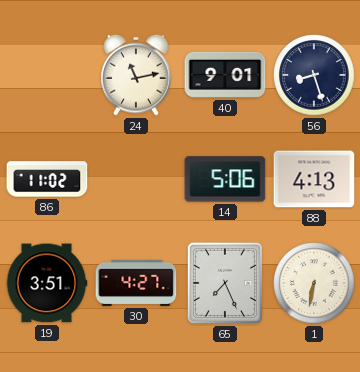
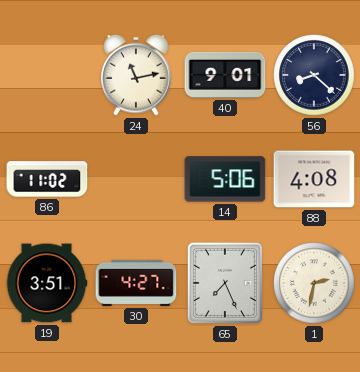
56: 8:27 -> 8:22 (314, 75)
88: 4:13 -> 4:08 (314, 179)
1: 6:32 -> 2:32 (314, 283)
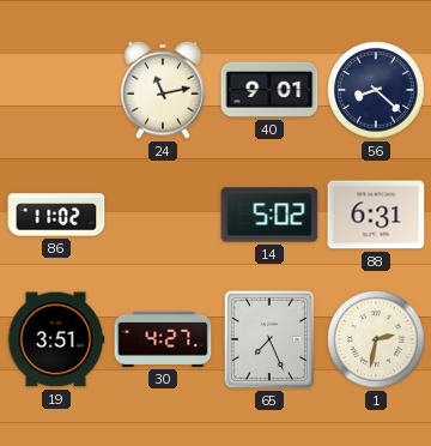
14: 5:06 -> 5:02 (269, 215)
88: 4:08 -> 6:31 (376, 215)
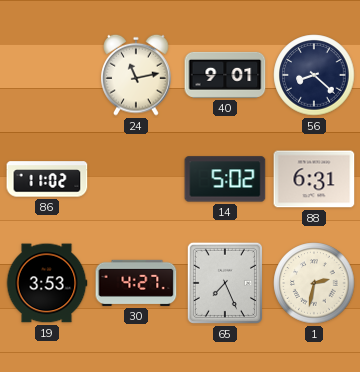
19: 3:51 -> 3:53 (47, 283)
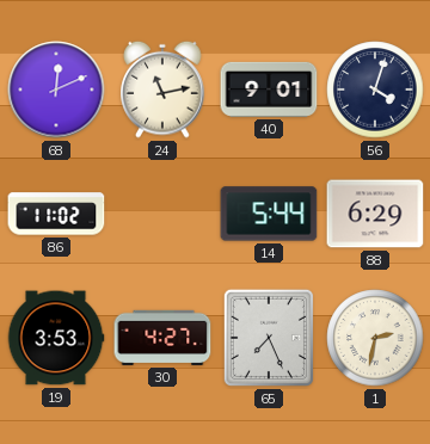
68: none -> 12:11 (56, 90)
56: 8:22 -> 4:03 (375, 90)
14: 5:02 -> 5:44 (269, 214)
88: 6:31 -> 6:29 (375, 214)
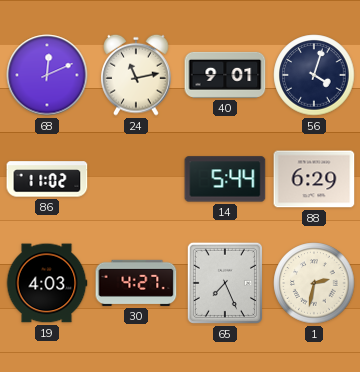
19: 3:53 -> 4:03 (47, 283)
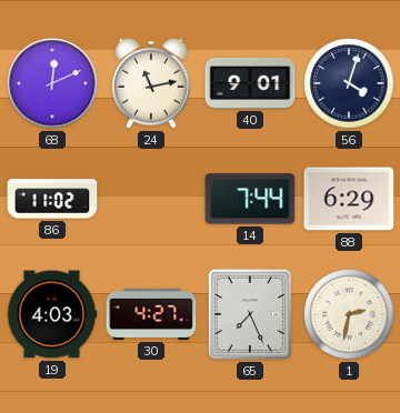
14: 5:44 -> 7:44 (250, 199)
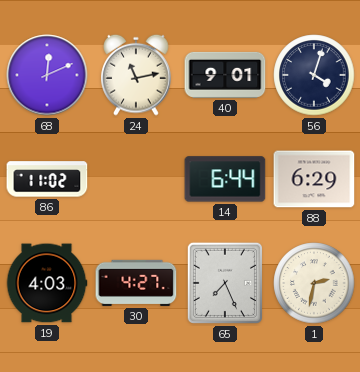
14: 7:44 -> 6:44 (225, 179)
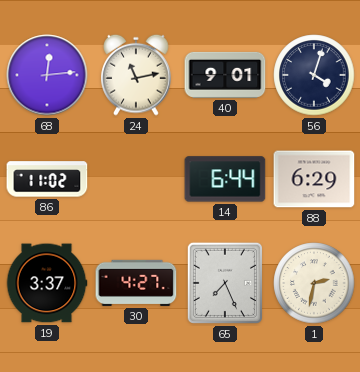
68: 12:11 -> 12:14 (47, 75)
19: 4:03 -> 3:37 (47, 283)
